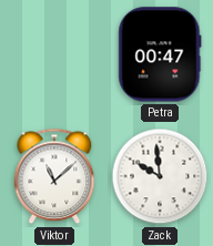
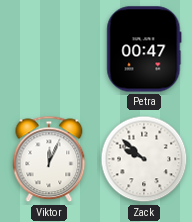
Viktor: 11:08 -> 12:04 (49, 159)
Zack: 9:59 -> 9:52 (144, 159)
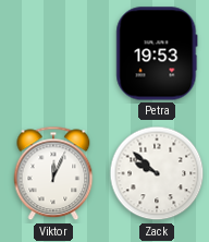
Petra: 00:47 -> 19:53 (157, 53)
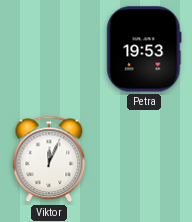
Zack: 9:52 -> none (157, 173)
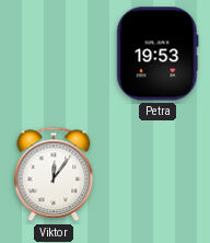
Viktor: 12:04 -> 12:06 (54, 174)
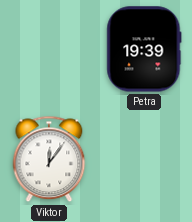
Petra: 19:53 -> 19:39 (144, 49)
